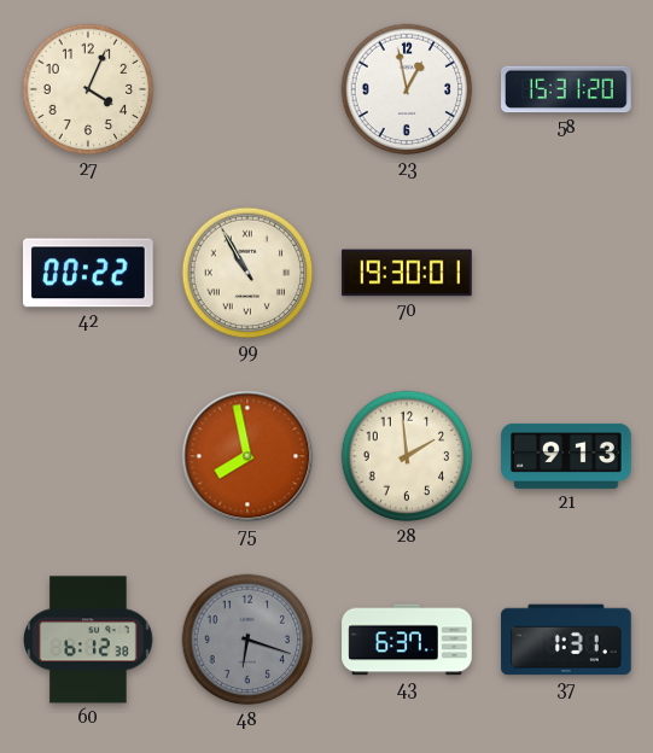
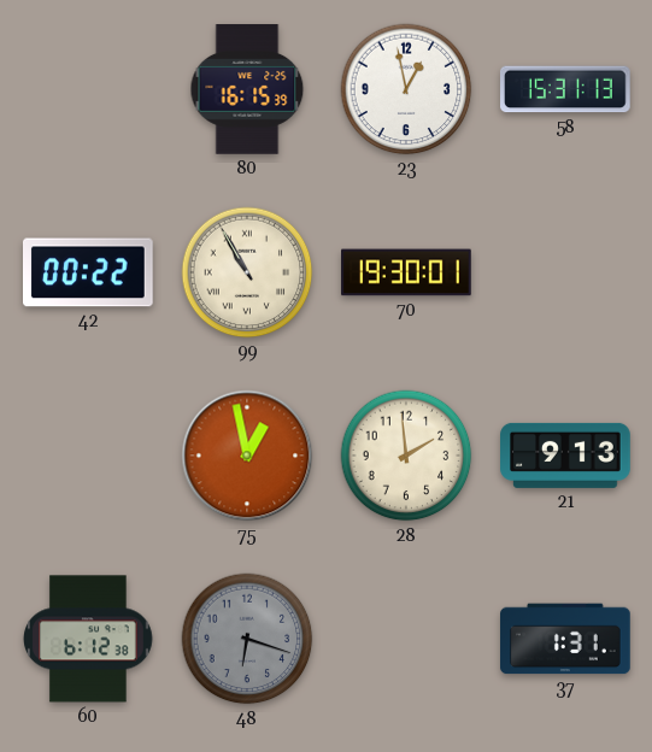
27: 4:04 -> none (88, 89)
80: none -> 16:15 (247, 89)
58: 15:31:20 -> 15:31:13 (566, 89)
75: 7:58 -> 12:58 (247, 456)
43: 6:37 -> none (407, 640)
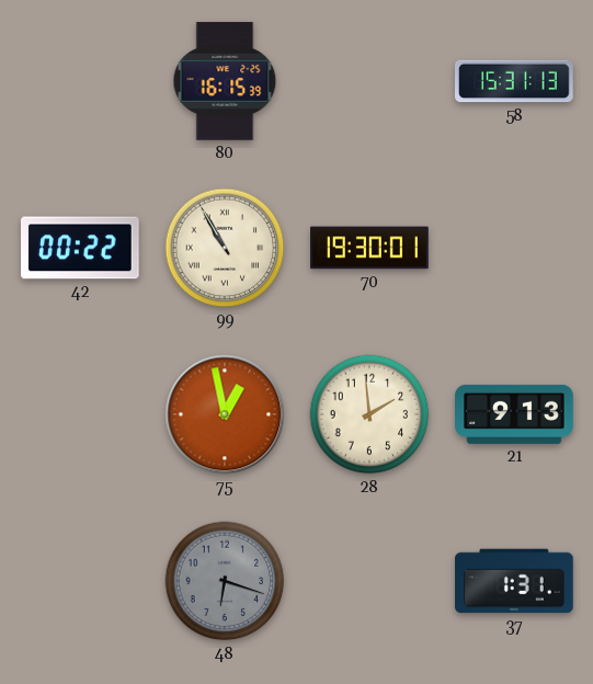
23: 12:58 -> none (406, 89)
60: 6:12 -> none (88, 639)
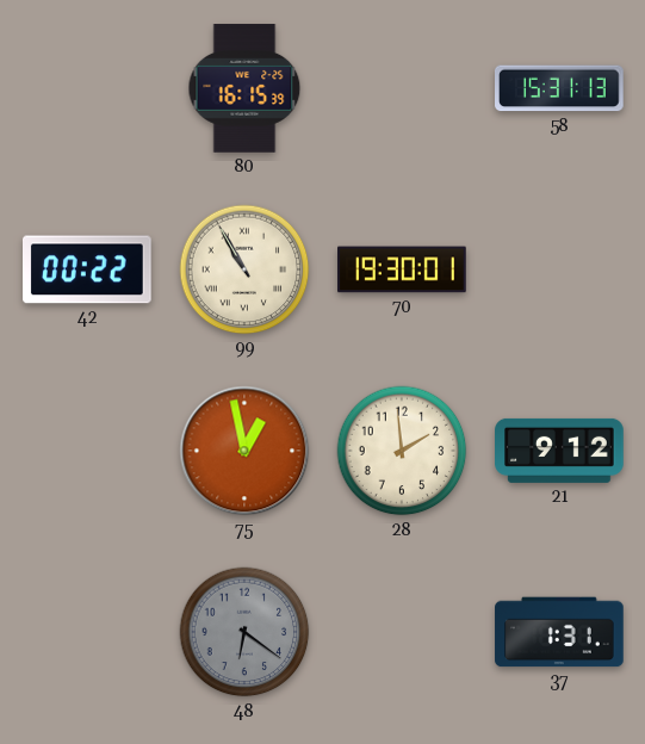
21: 9:13 -> 9:12 (559, 451)
48: 6:18 -> 6:21 (244, 632)
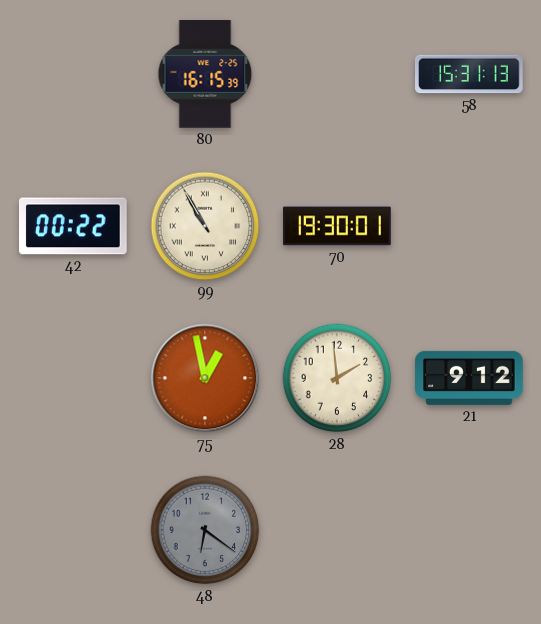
37: 1:31 -> none (559, 632)
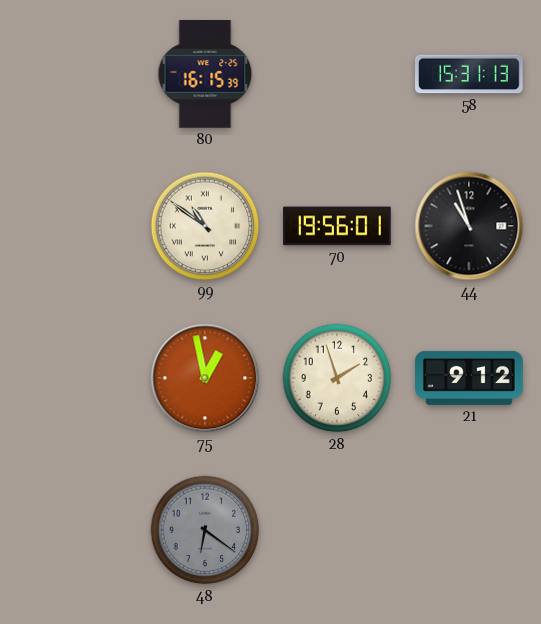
42: 00:22 -> none (74, 226)
99: 10:55 -> 10:51 (205, 226)
70: 19:30 -> 19:56 (337, 226)
44: none -> 10:57 (469, 226)
28: 1:59 -> 1:57 (337, 378)
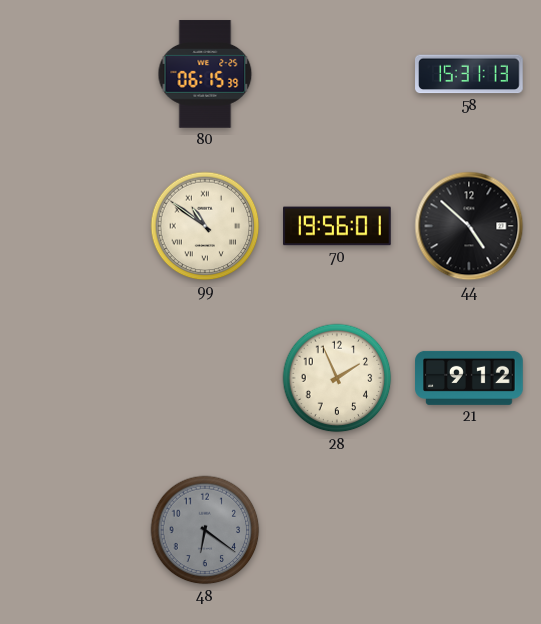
80: 16:15 -> 06:15 (205, 74)
44: 10:57 -> 4:52 (469, 226)
75: 12:58 -> none (205, 378)
28: 1:57 -> 1:56 (337, 378)
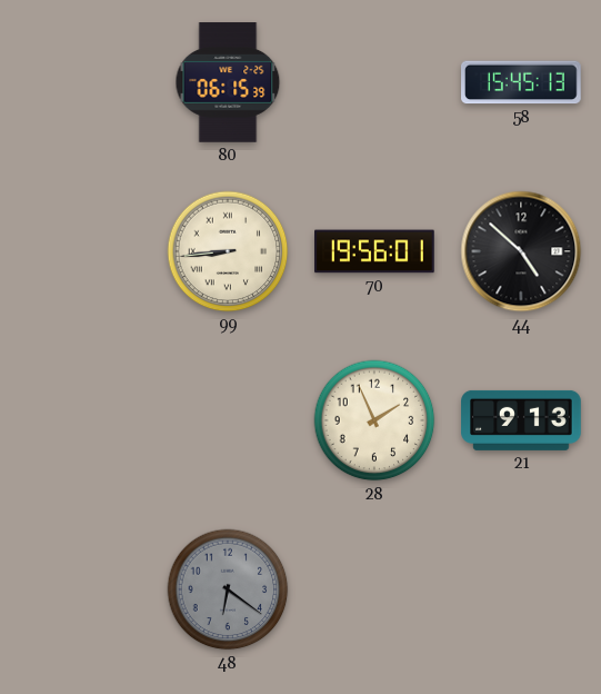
58: 15:31 -> 15:45 (522, 82)
99: 10:51 -> 8:44 (228, 251)
21: 9:12 -> 9:13 (521, 420)
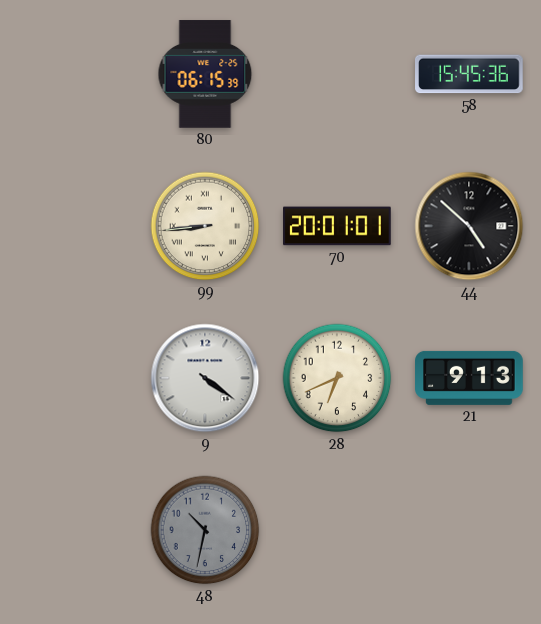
58: 15:45:13 -> 15:45:36 (470, 74)
70: 19:56 -> 20:01 (337, 226)
9: none -> 4:21 (205, 378)
28: 1:56 -> 6:41 (337, 378)
48: 6:21 -> 10:32 (205, 530)
